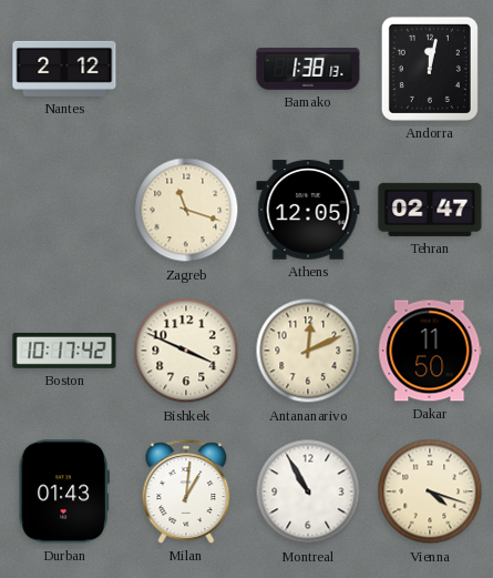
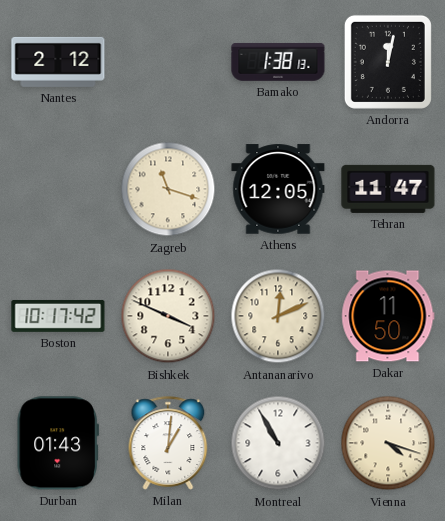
Tehran: 02:47 -> 11:47 (388, 189)
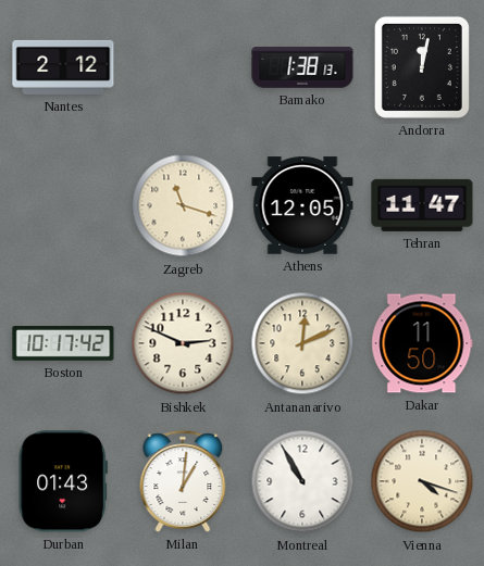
Bishkek: 3:49 -> 2:49 (183, 343)
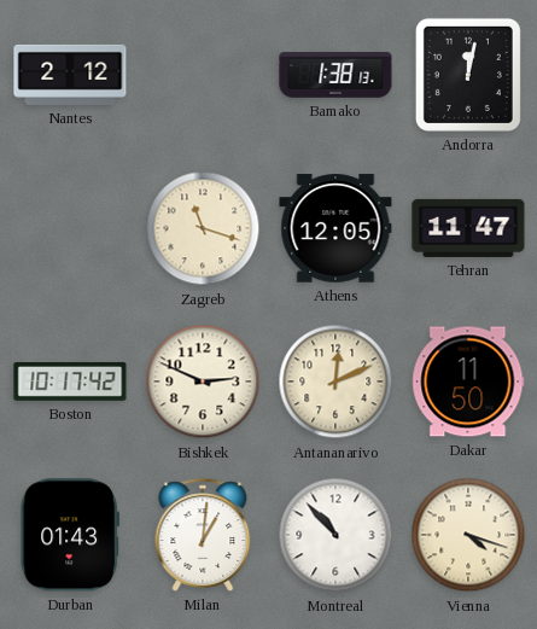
Montreal: 10:55 -> 10:53 (335, 535)
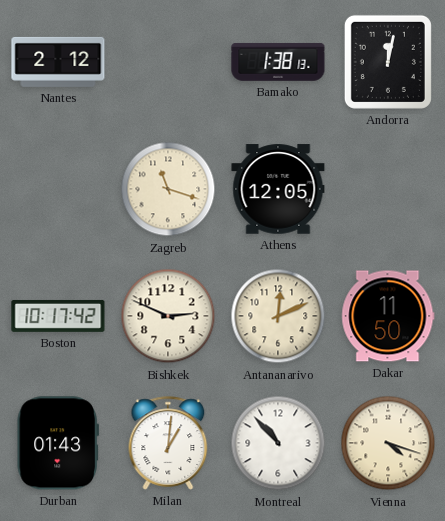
Tehran: 11:47 -> none (468, 228)
